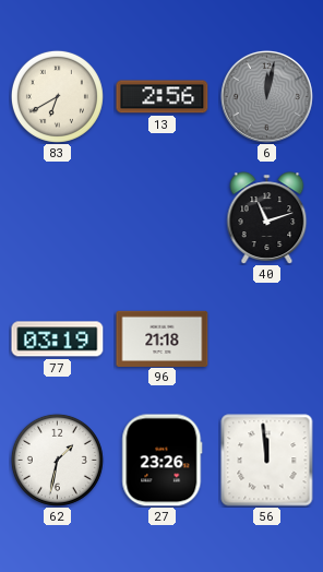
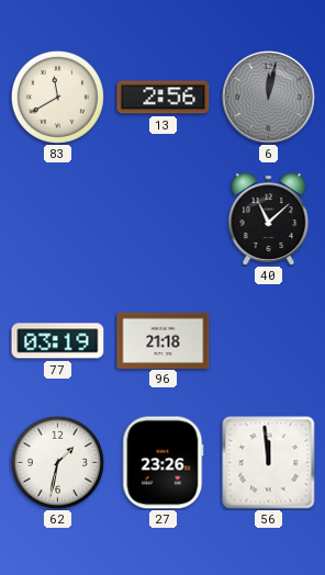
83: 6:40 -> 11:40 (57, 97)
40: 11:12 -> 11:08 (269, 219)
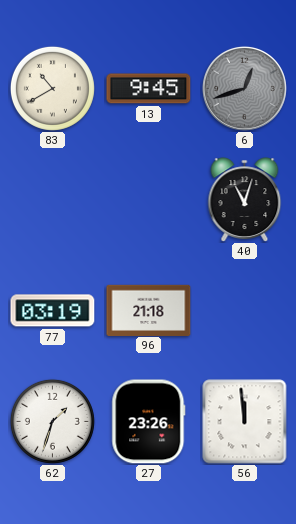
83: 11:40 -> 10:40 (52, 88)
13: 2:56 -> 9:45 (149, 89)
6: 12:02 -> 12:42 (244, 88)
40: 11:08 -> 11:03 (245, 200)
62: 1:32 -> 1:33 (52, 421)
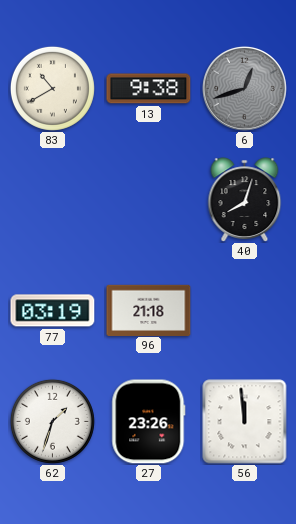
13: 9:45 -> 9:38 (149, 89)
40: 11:03 -> 8:03 (245, 200)
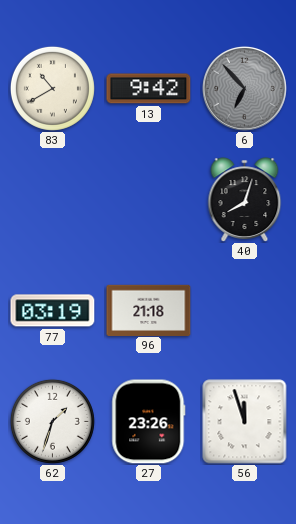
13: 9:38 -> 9:42 (149, 89)
6: 12:42 -> 6:53 (244, 88)
56: 11:59 -> 11:57 (245, 422)
